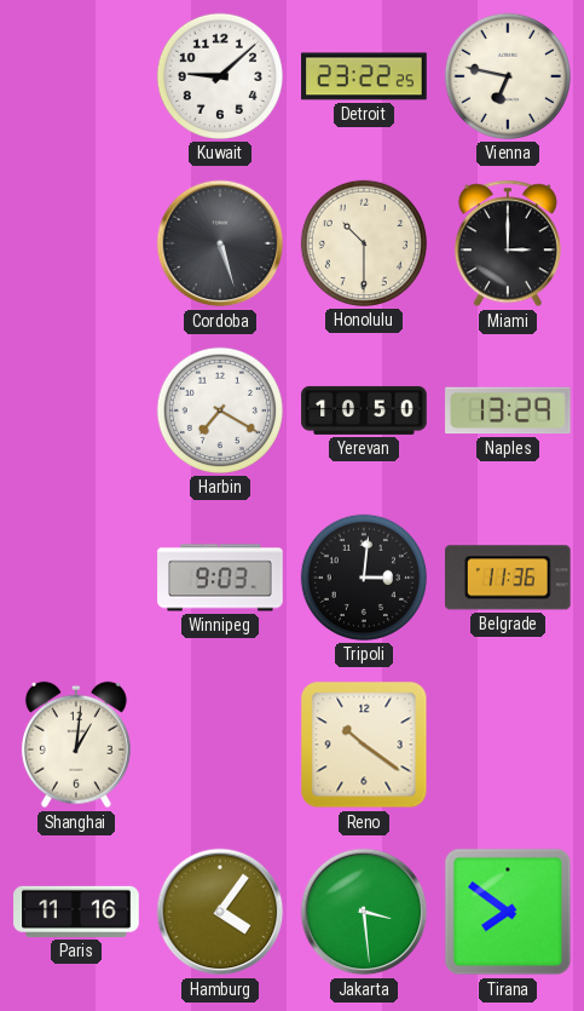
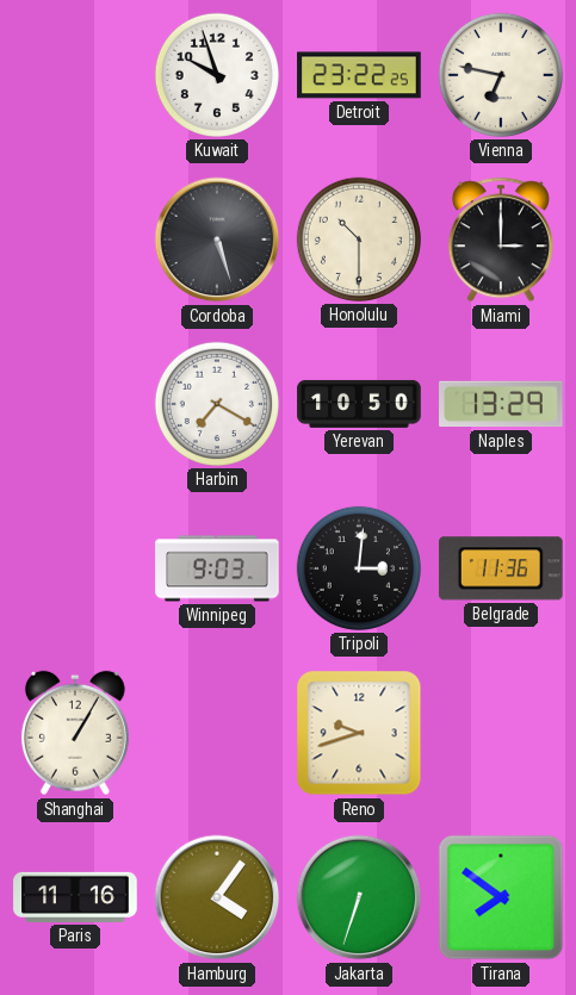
Kuwait: 9:08 -> 9:57 (217, 75)
Shanghai: 1:01 -> 1:05 (75, 733)
Reno: 10:21 -> 9:42 (359, 733)
Jakarta: 3:29 -> 6:33 (359, 897)
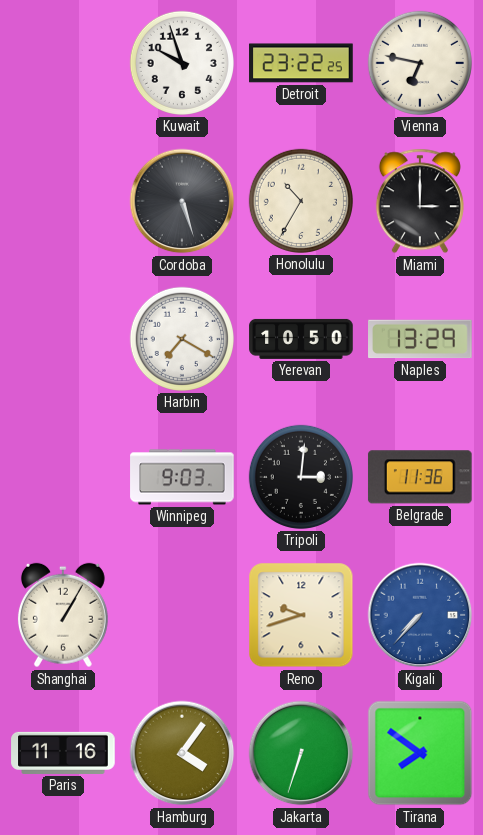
Honolulu: 10:30 -> 10:35 (301, 201)
Kigali: none -> 7:37 (420, 615)
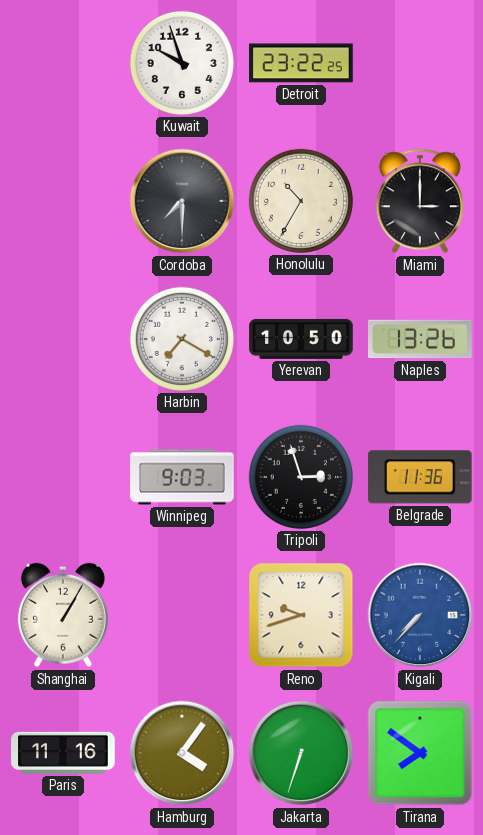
Vienna: 6:47 -> none (420, 63)
Cordoba: 5:27 -> 7:30 (182, 201)
Naples: 13:29 -> 13:26 (420, 339)
Tripoli: 3:01 -> 2:57 (301, 477)
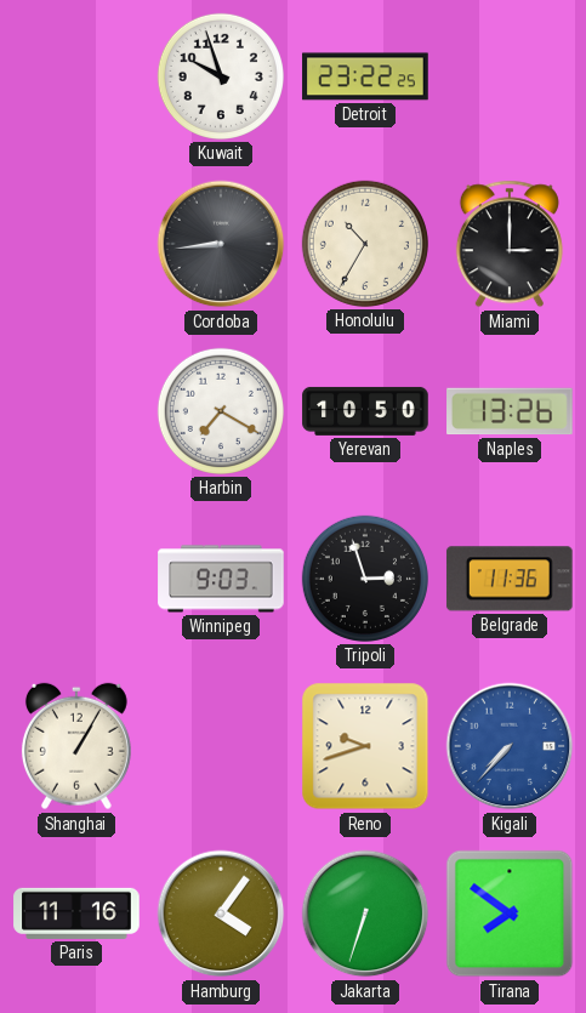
Cordoba: 7:30 -> 8:44 (221, 244)
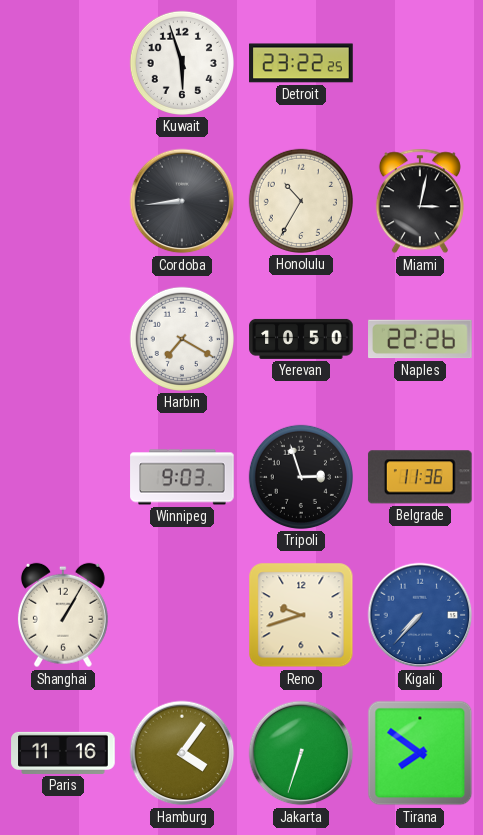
Kuwait: 9:57 -> 5:57 (182, 63)
Miami: 3:00 -> 3:02 (420, 201)
Naples: 13:26 -> 22:26 (420, 339)
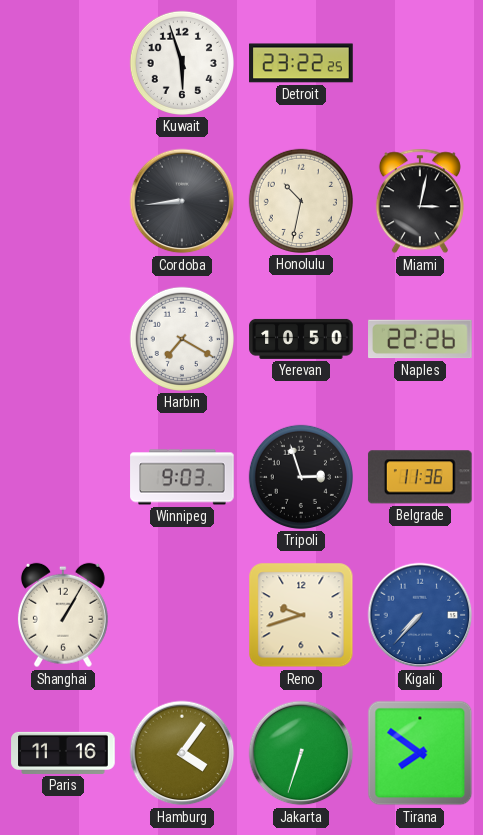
Honolulu: 10:35 -> 10:32 (301, 201)
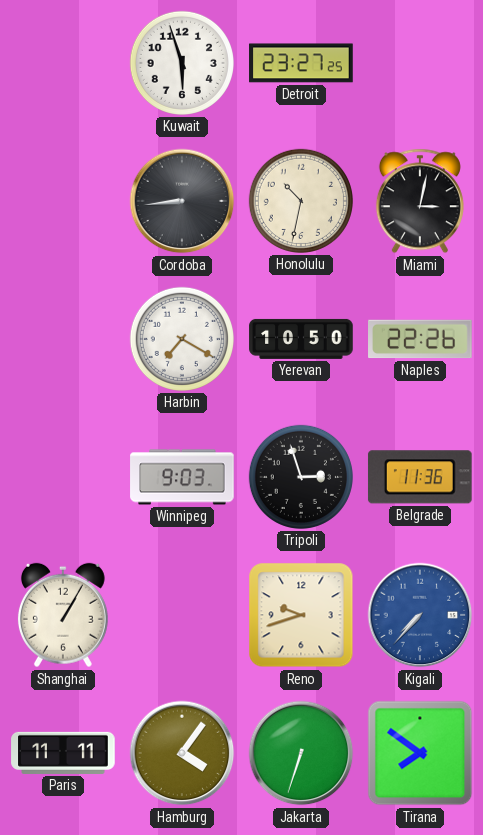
Detroit: 23:22 -> 23:27 (301, 63)
Paris: 11:16 -> 11:11 (63, 753)
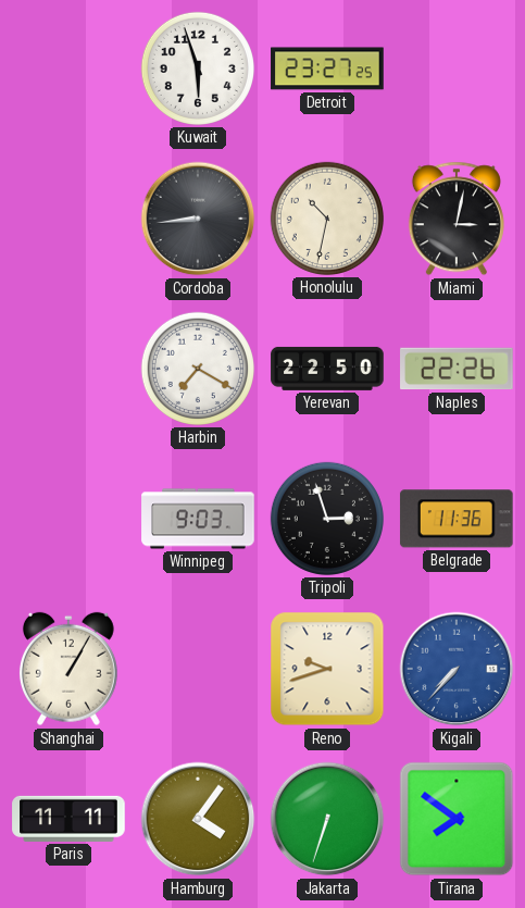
Yerevan: 10:50 -> 22:50 (327, 369)
